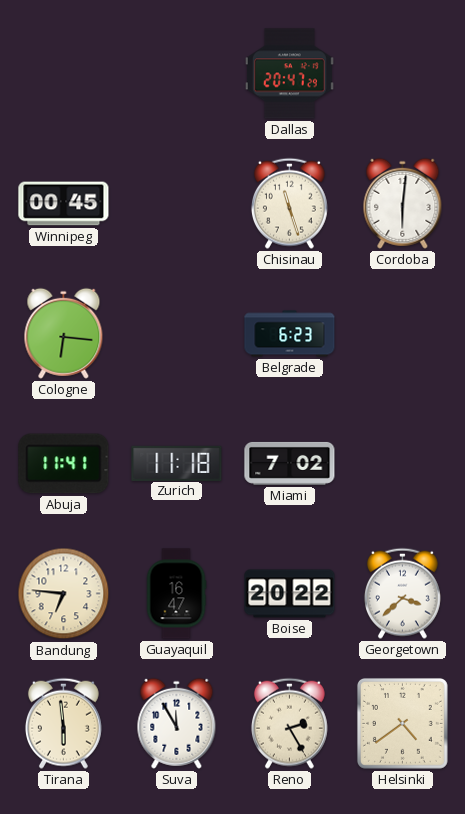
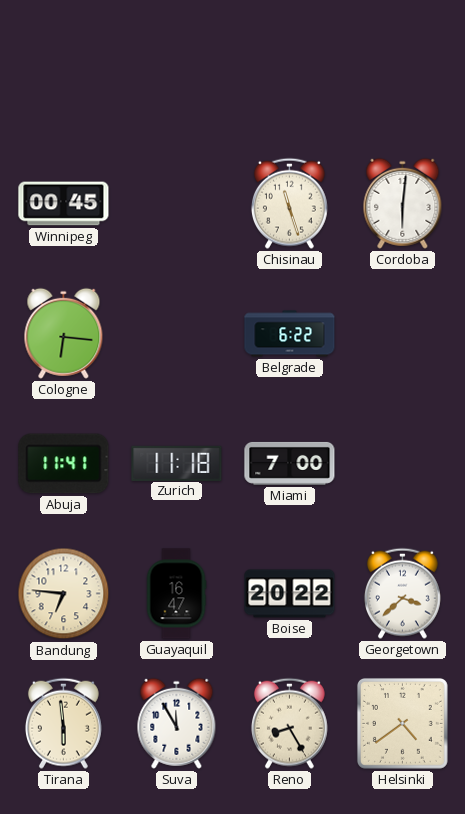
Dallas: 20:47 -> none (289, 74)
Belgrade: 6:23 -> 6:22 (290, 334)
Miami: 7:02 -> 7:00 (290, 463)
Reno: 2:25 -> 8:25 (289, 723)
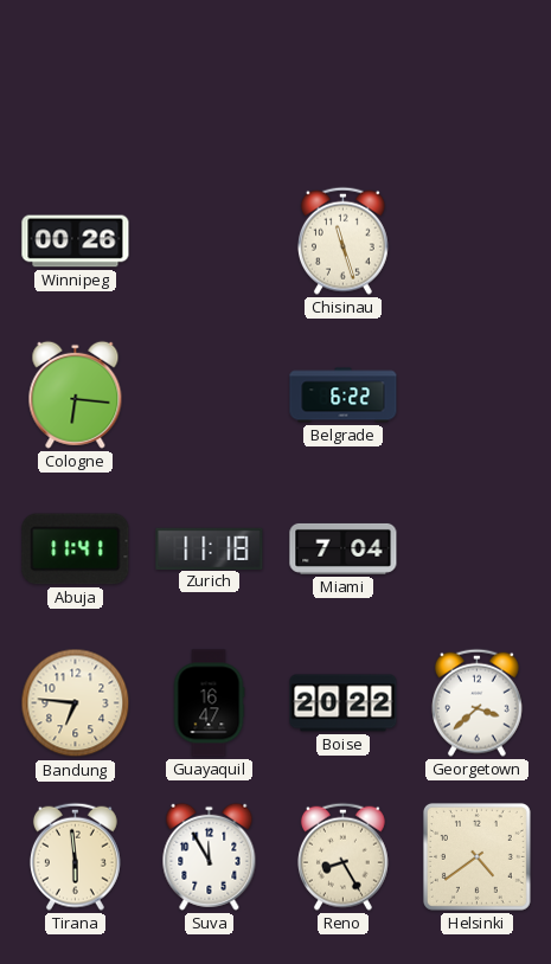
Winnipeg: 00:45 -> 00:26 (76, 242)
Cordoba: 6:01 -> none (403, 203)
Miami: 7:00 -> 7:04 (344, 548)
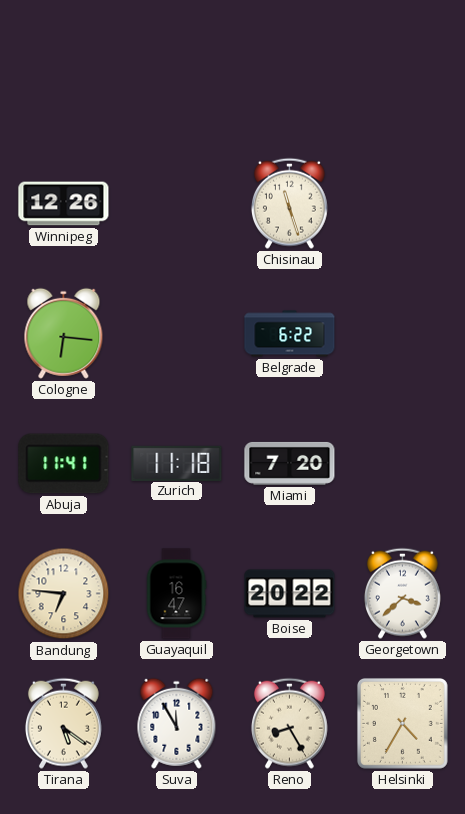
Winnipeg: 00:26 -> 12:26 (64, 204)
Miami: 7:04 -> 7:20 (290, 463)
Tirana: 5:59 -> 5:21 (63, 723)
Helsinki: 4:39 -> 4:35 (402, 723)
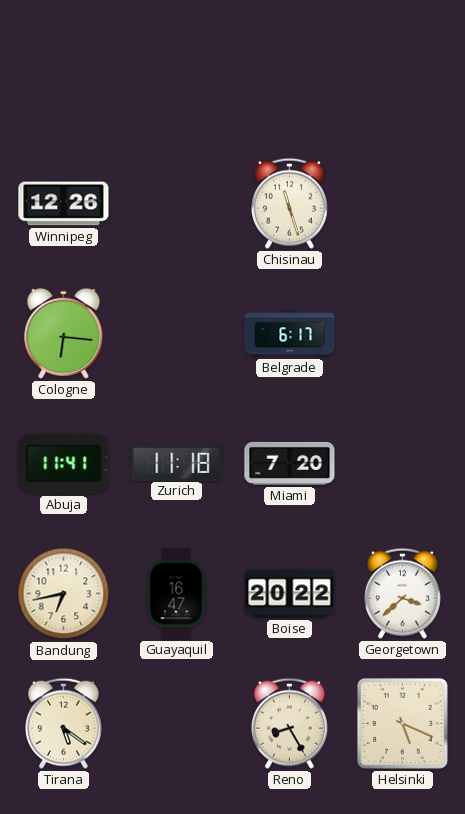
Belgrade: 6:22 -> 6:17 (290, 334)
Bandung: 6:46 -> 6:43 (64, 594)
Suva: 11:55 -> none (177, 723)
Helsinki: 4:35 -> 5:19 (402, 723)
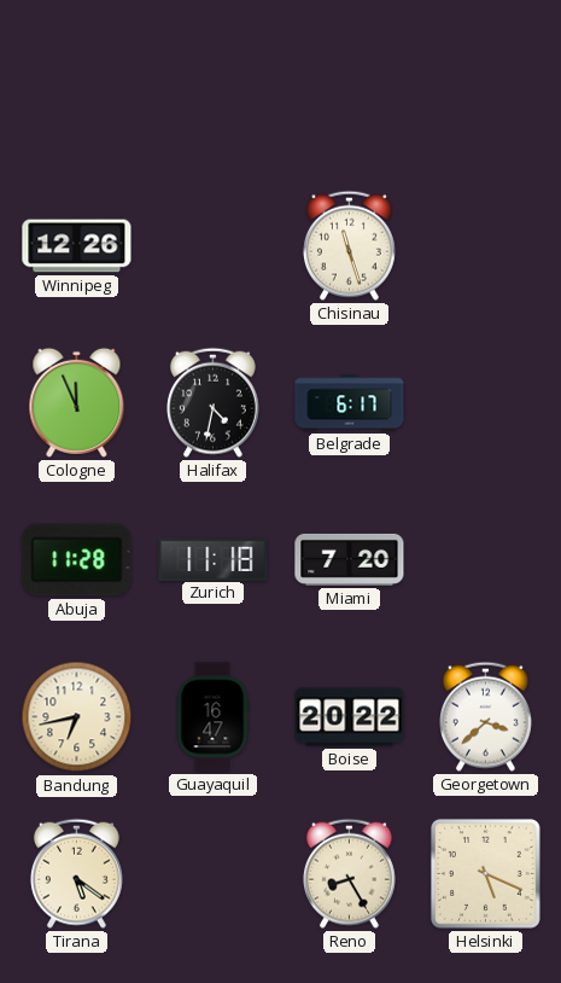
Cologne: 6:16 -> 11:56 (77, 402)
Halifax: none -> 4:32 (212, 402)
Abuja: 11:41 -> 11:28 (77, 560)
